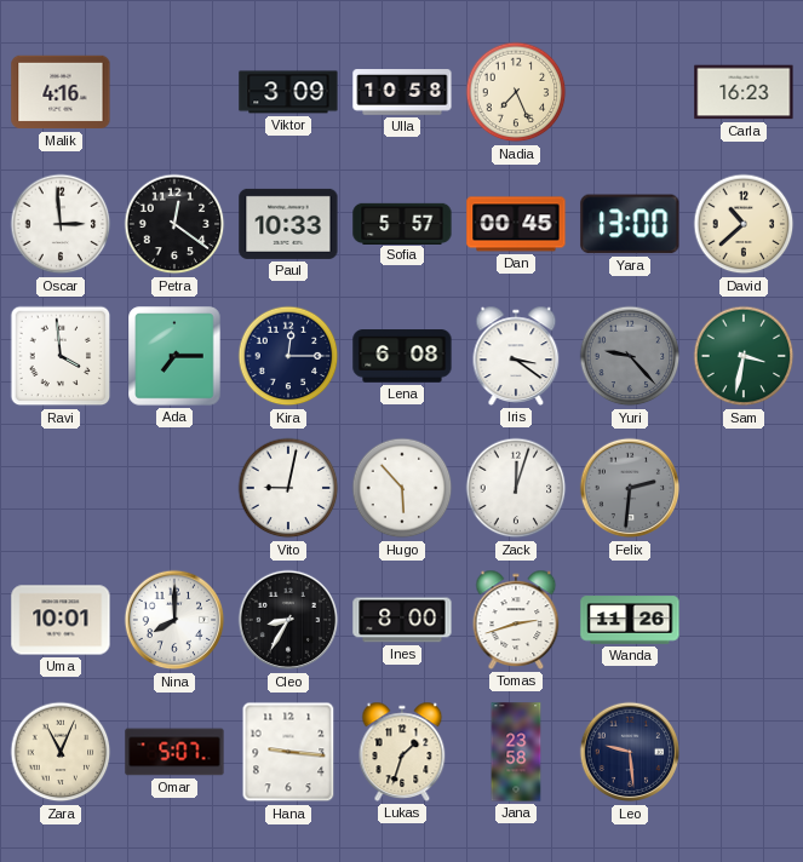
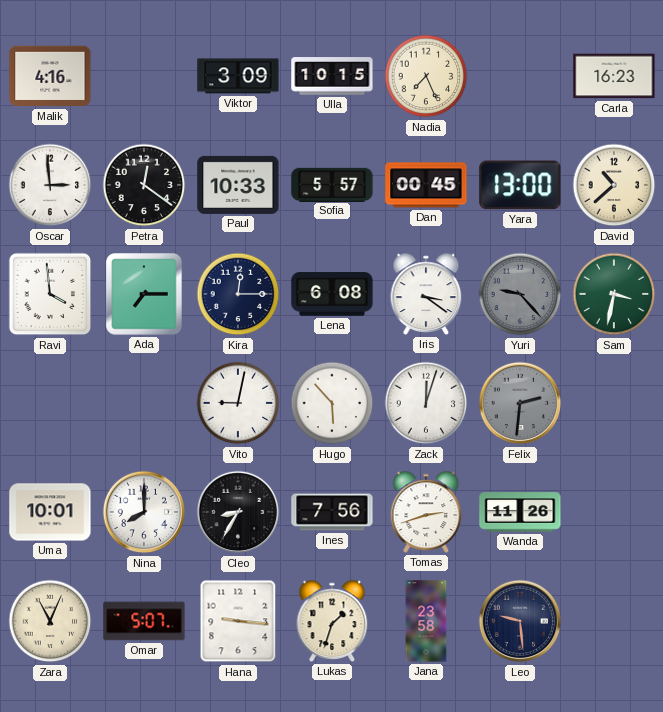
Ulla: 10:58 -> 10:15 (332, 76)
Ines: 8:00 -> 7:56 (332, 512)
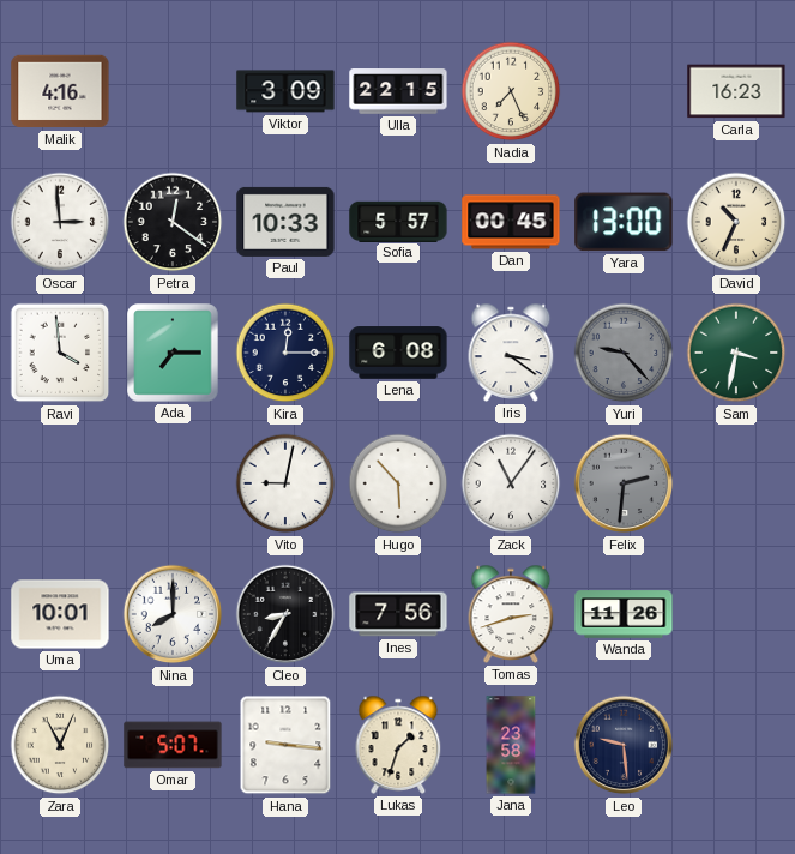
Ulla: 10:15 -> 22:15 (398, 91)
David: 10:38 -> 10:34 (736, 222)
Zack: 12:03 -> 11:06 (511, 483)
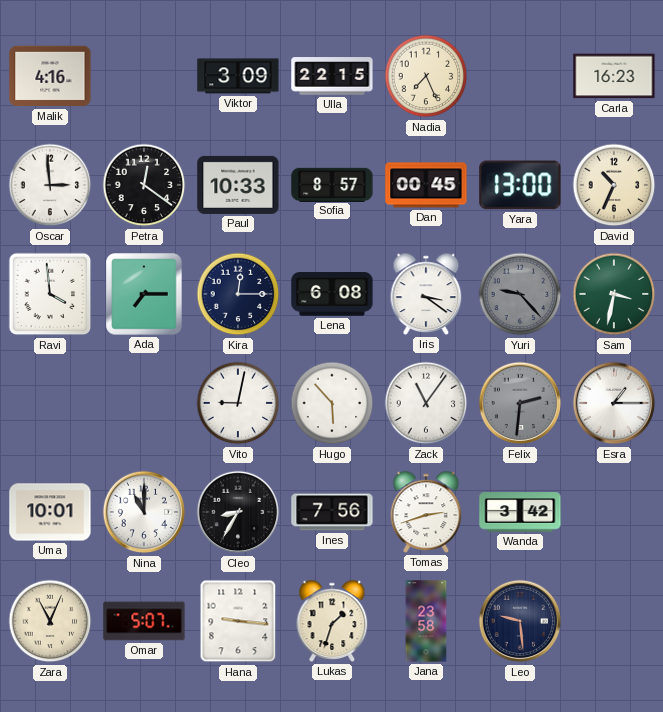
Sofia: 5:57 -> 8:57 (332, 184)
Esra: none -> 1:15 (614, 403)
Nina: 8:00 -> 11:00 (144, 512)
Wanda: 11:26 -> 3:42 (520, 512)
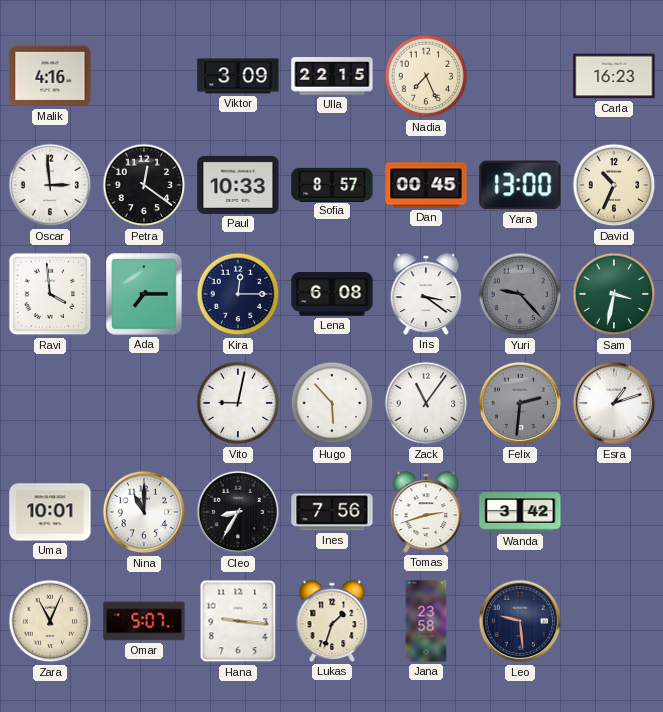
Esra: 1:15 -> 1:12 (614, 403)
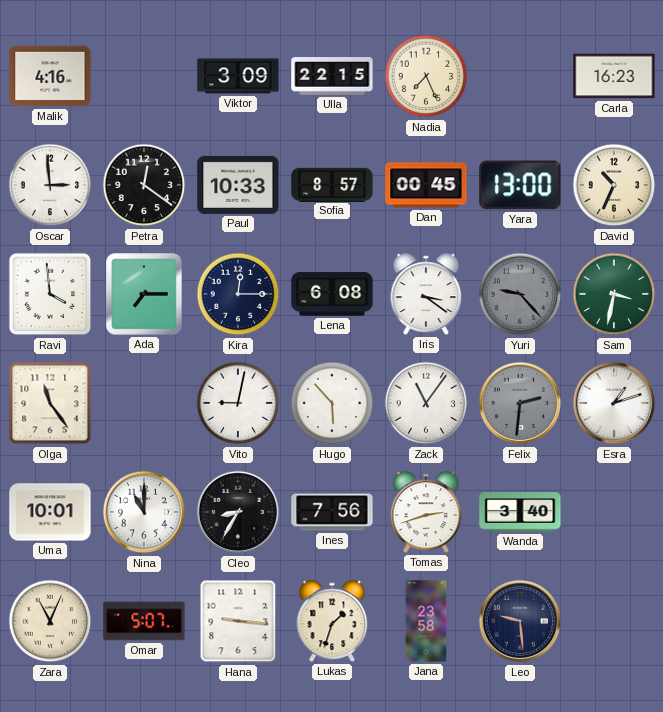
Olga: none -> 11:24 (50, 403)
Wanda: 3:42 -> 3:40 (520, 512)
